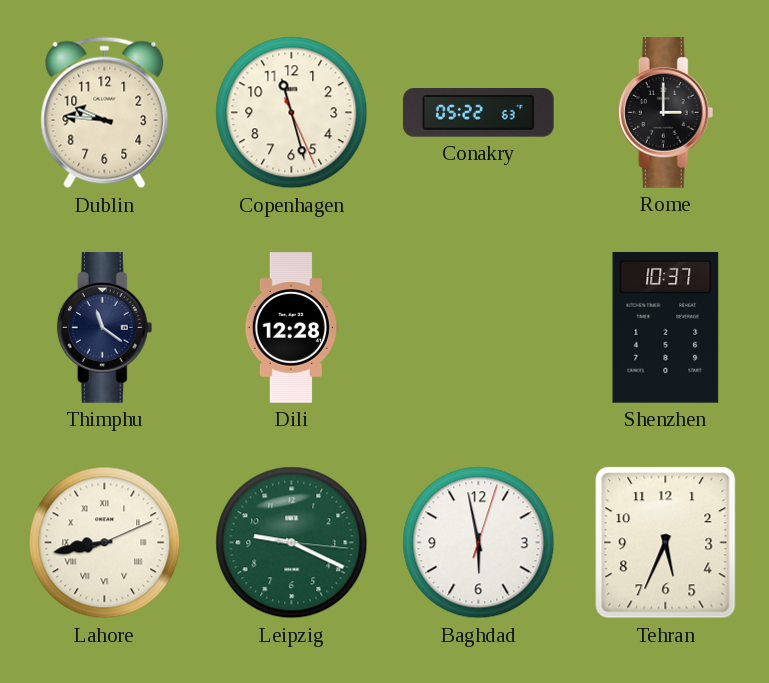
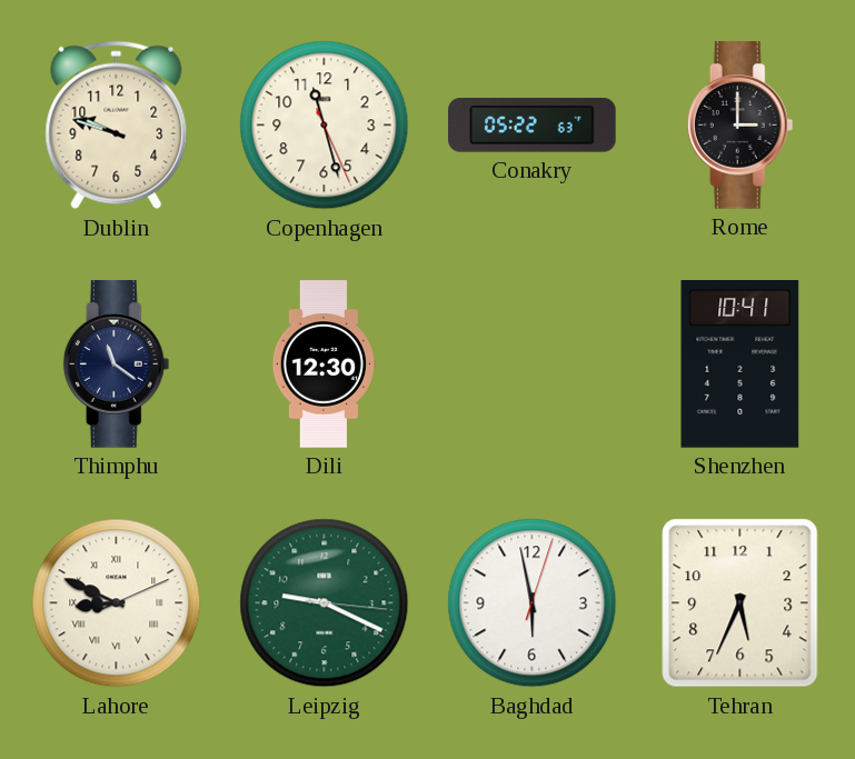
Dublin: 9:46 -> 9:48 (117, 126)
Dili: 12:28 -> 12:30 (324, 364)
Shenzhen: 10:37 -> 10:41 (740, 364)
Lahore: 8:43 -> 8:49 (117, 603)
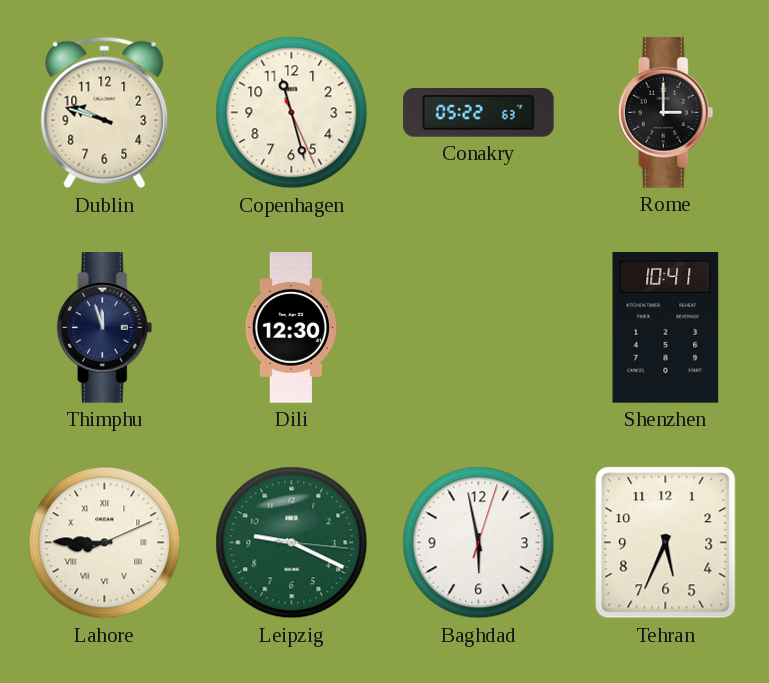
Thimphu: 11:21 -> 11:57 (105, 328)
Lahore: 8:49 -> 8:45 (105, 543)
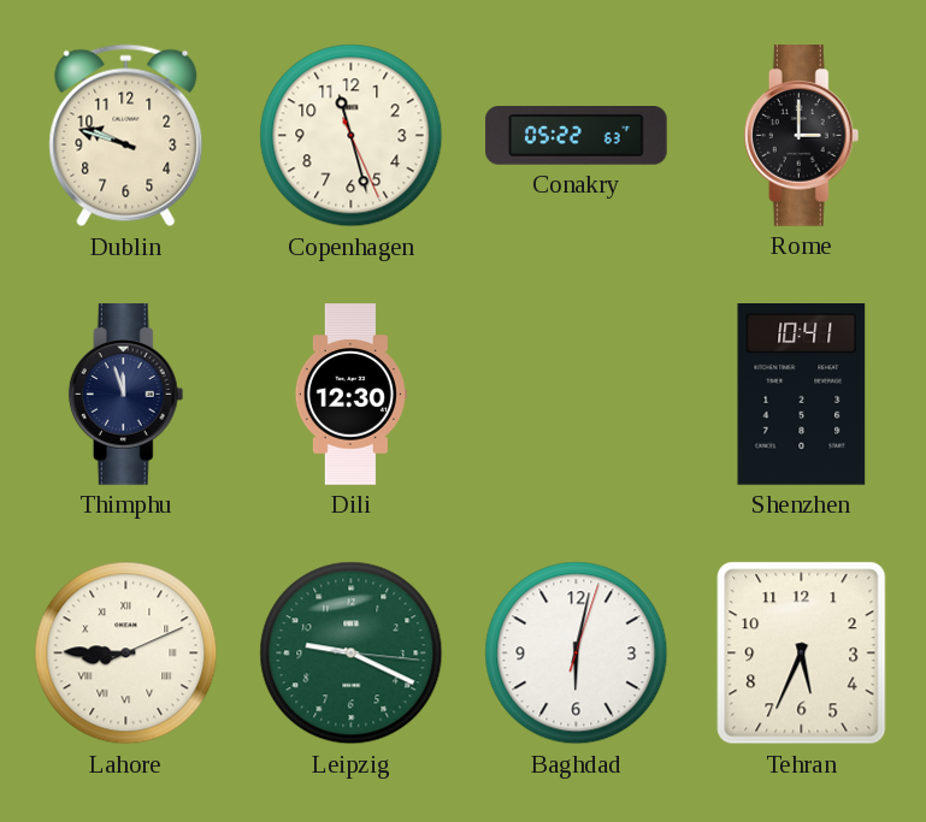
Baghdad: 5:58 -> 6:02 (577, 654)
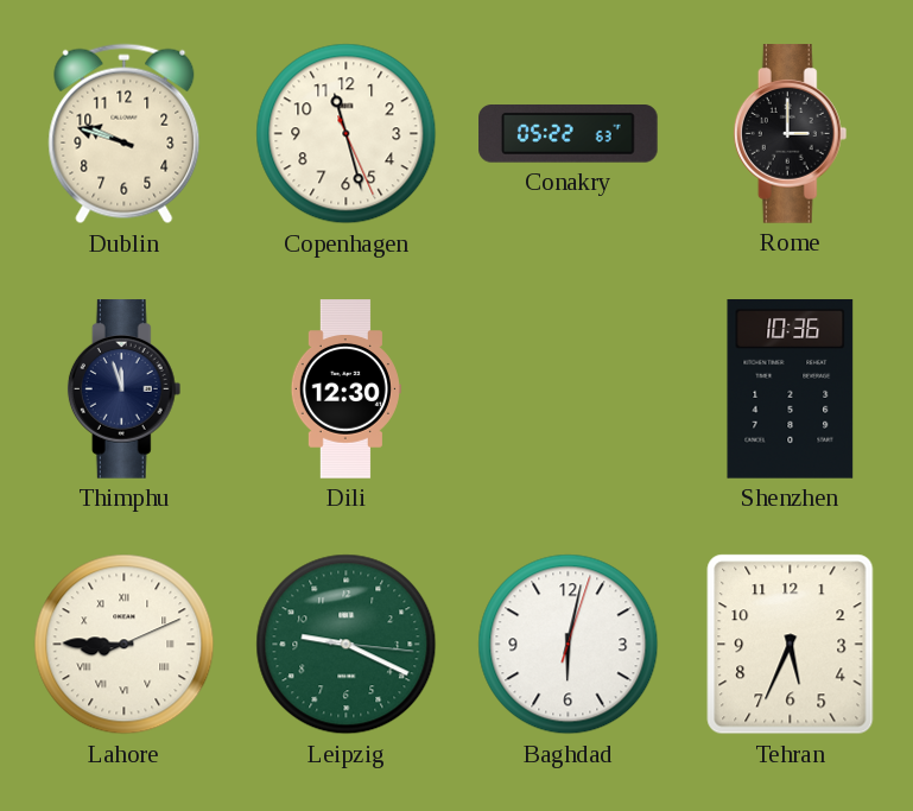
Shenzhen: 10:41 -> 10:36 (791, 389)
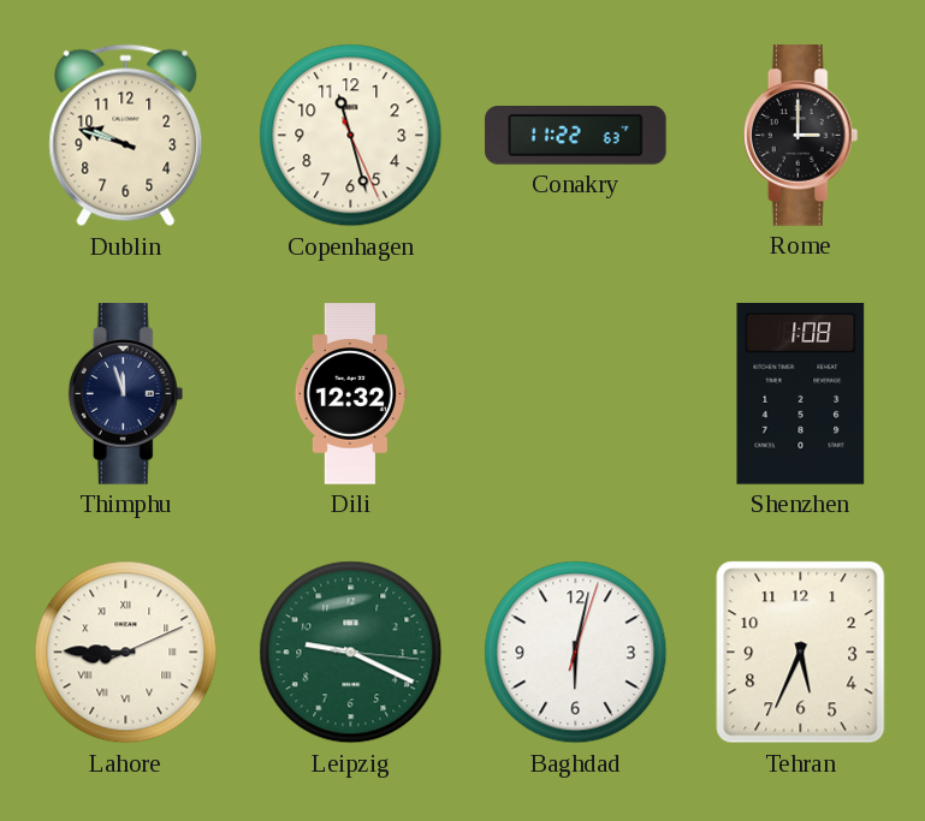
Conakry: 05:22 -> 11:22 (576, 136)
Dili: 12:30 -> 12:32 (350, 394)
Shenzhen: 10:36 -> 1:08 (801, 394)
